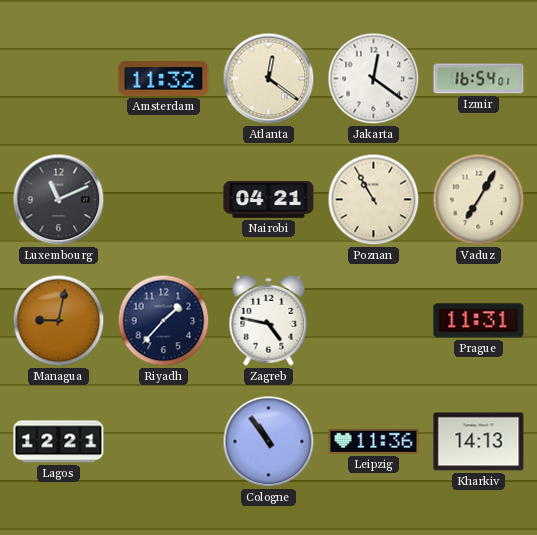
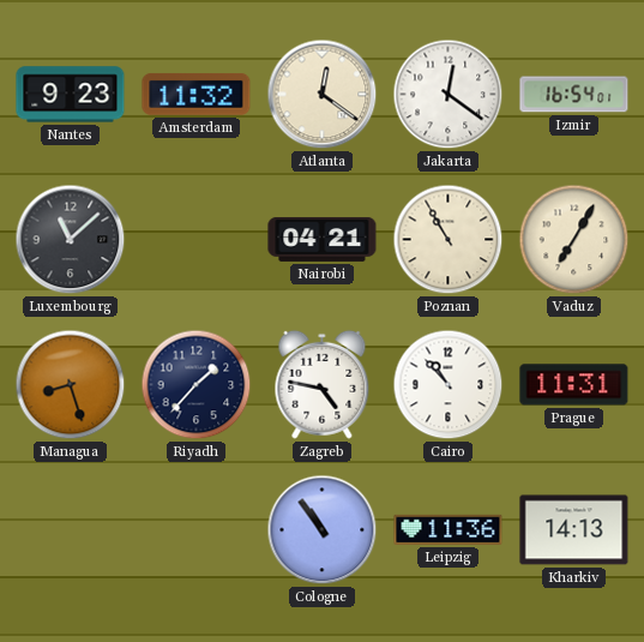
Nantes: none -> 9:23 (71, 95)
Luxembourg: 11:11 -> 11:08 (71, 240)
Managua: 9:02 -> 8:27 (71, 385)
Cairo: none -> 10:53 (449, 385)
Lagos: 12:21 -> none (59, 442)
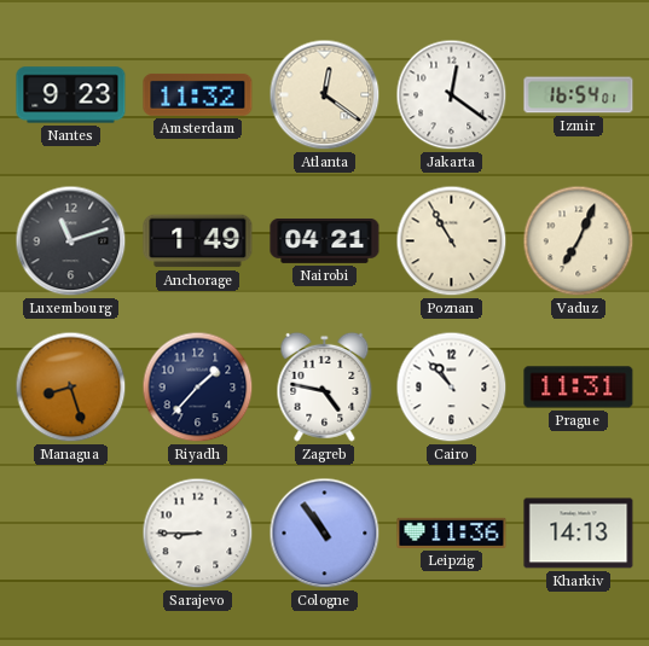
Luxembourg: 11:08 -> 11:12 (71, 241)
Anchorage: none -> 1:49 (198, 241)
Vaduz: 7:05 -> 7:04 (579, 241)
Sarajevo: none -> 8:45 (198, 534)
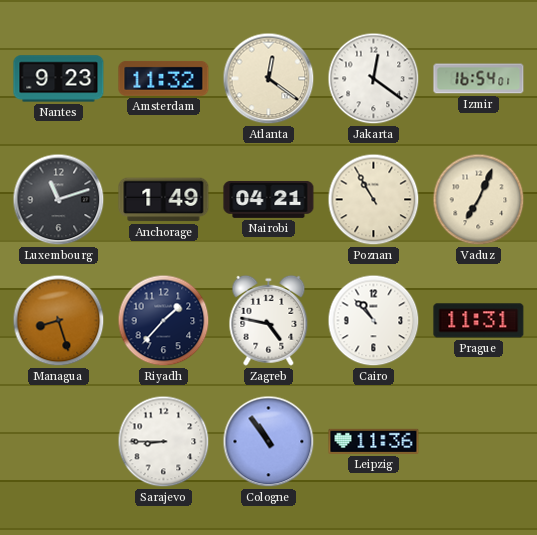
Kharkiv: 14:13 -> none (579, 534)
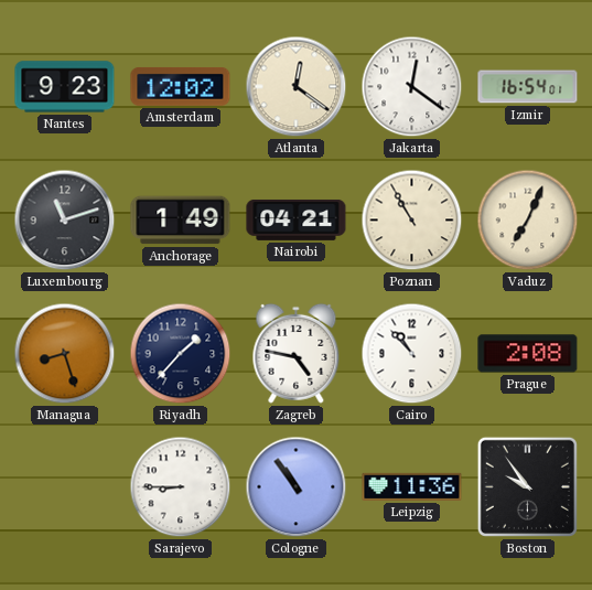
Amsterdam: 11:32 -> 12:02 (181, 86)
Prague: 11:31 -> 2:08 (528, 354)
Boston: none -> 9:54 (527, 486)
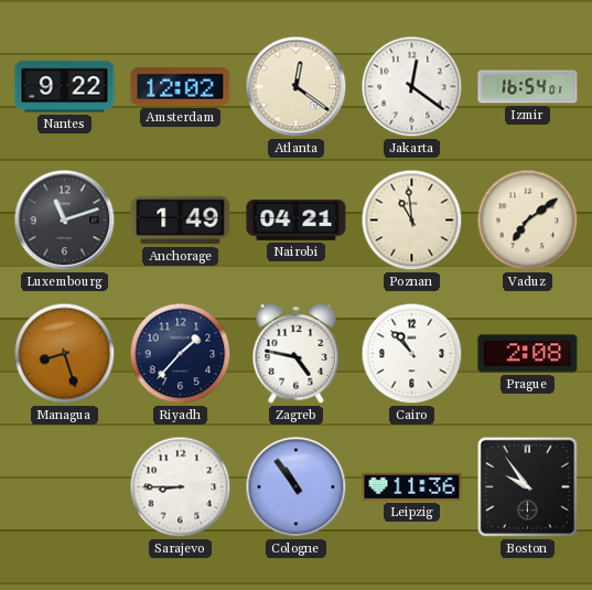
Nantes: 9:23 -> 9:22 (65, 87)
Poznan: 10:55 -> 10:59 (412, 221)
Vaduz: 7:04 -> 7:09 (528, 221)
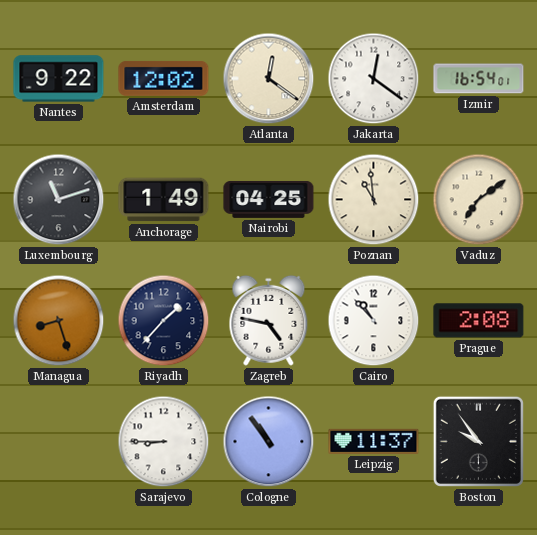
Nairobi: 04:21 -> 04:25 (269, 199)
Leipzig: 11:36 -> 11:37 (374, 441)
